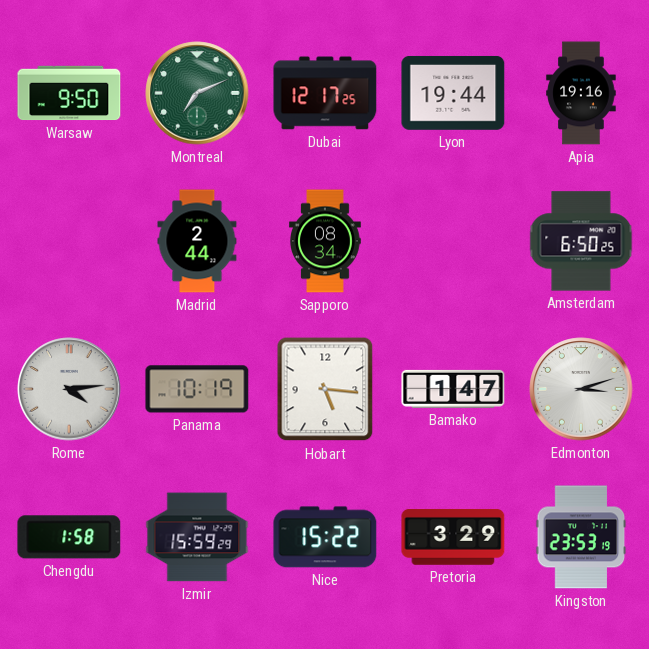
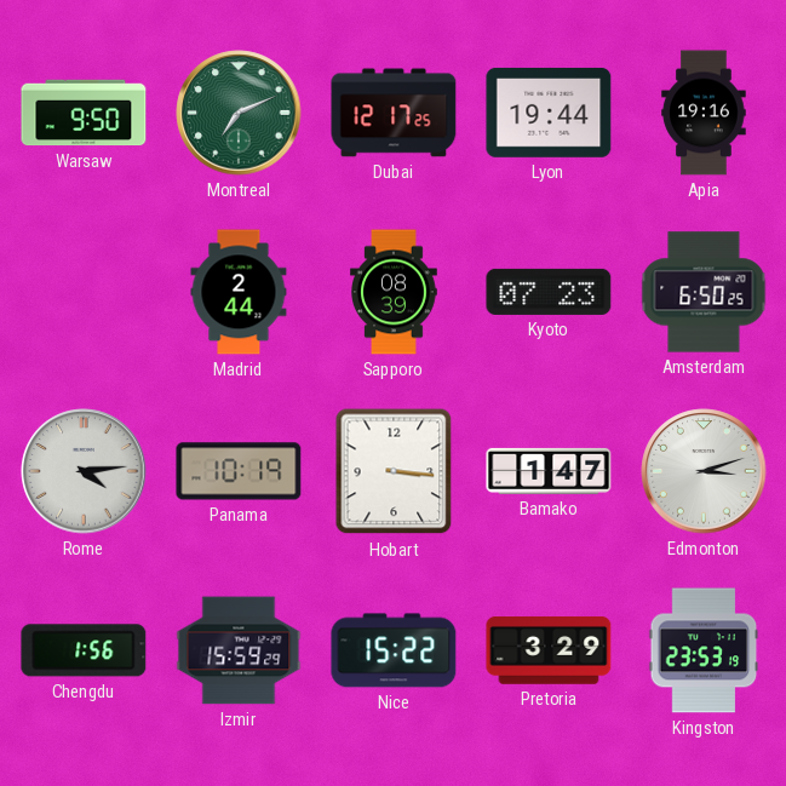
Sapporo: 08:34 -> 08:39 (394, 292)
Kyoto: none -> 07:23 (549, 292)
Hobart: 5:16 -> 3:16 (394, 471)
Chengdu: 1:58 -> 1:56 (84, 650)
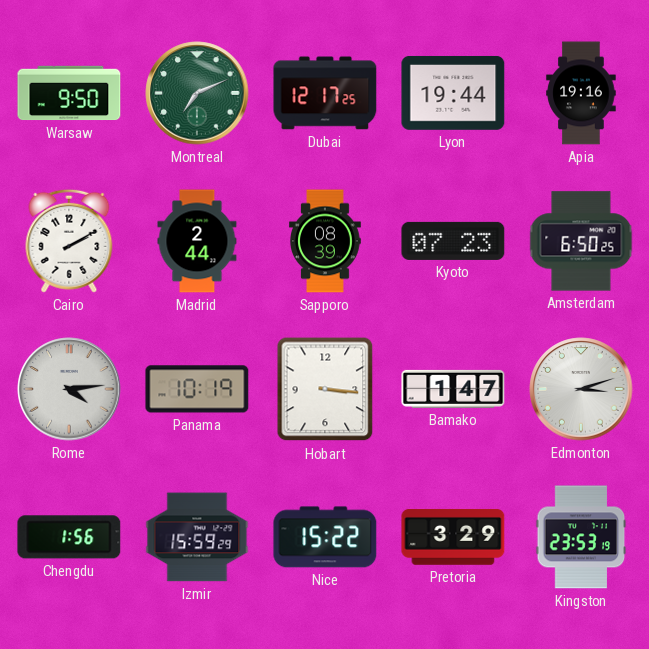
Cairo: none -> 2:10 (69, 241)
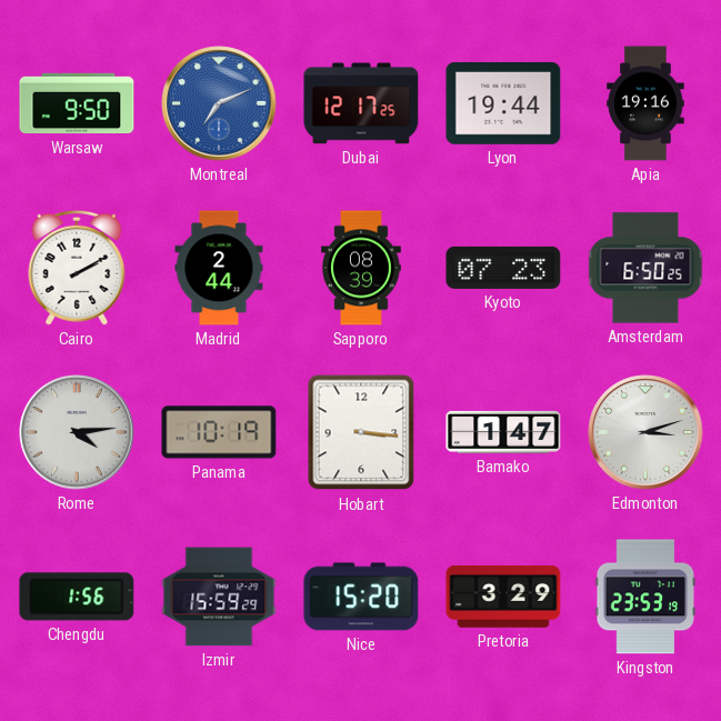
Montreal dial: green -> blue (219, 103)
Nice: 15:22 -> 15:20 (361, 597)
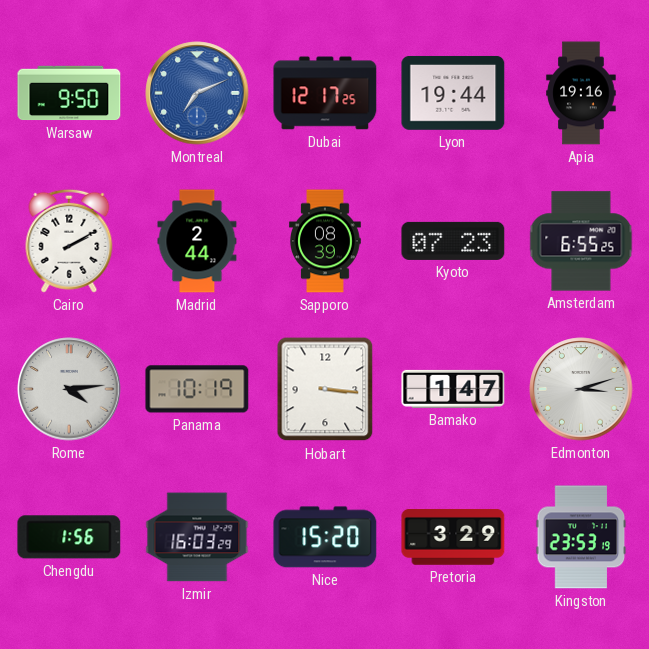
Amsterdam: 6:50 -> 6:55 (581, 241)
Izmir: 15:59 -> 16:03 (197, 537)
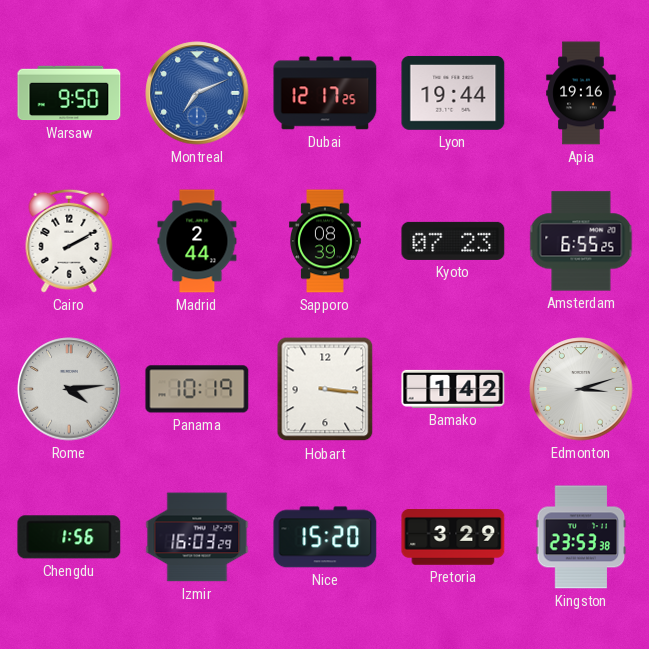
Bamako: 1:47 -> 1:42 (453, 389)
Kingston: 23:53:19 -> 23:53:38 (581, 537)
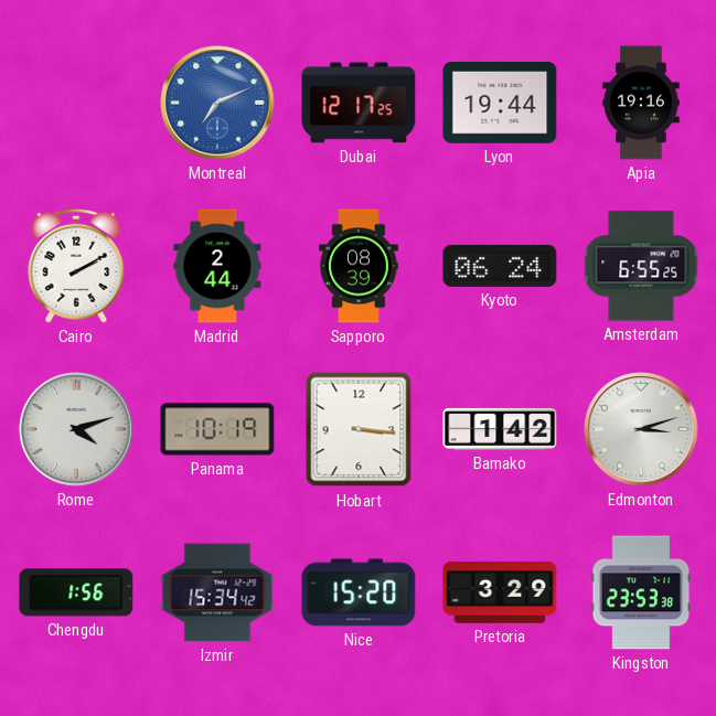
Warsaw: 9:50 -> none (69, 93)
Kyoto: 07:23 -> 06:24 (500, 266)
Rome: 4:14 -> 4:12 (76, 429)
Izmir: 16:03 -> 15:34 (217, 592)
